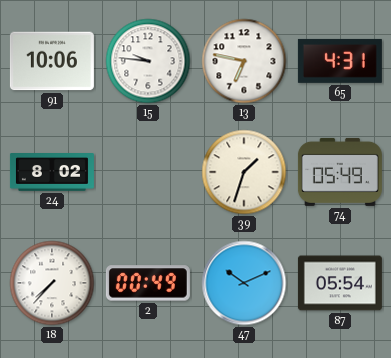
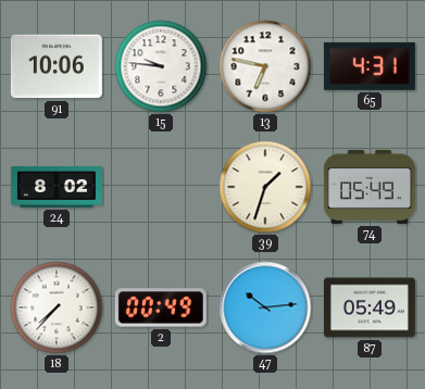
47: 10:11 -> 10:14 (265, 308)
87: 05:54 -> 05:49 (370, 308)
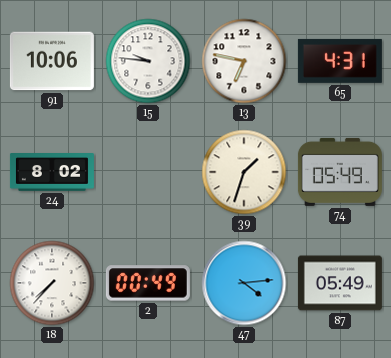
47: 10:14 -> 4:14 (244, 283)
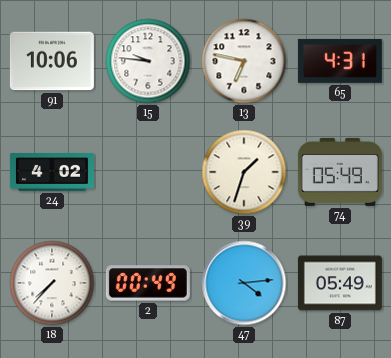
24: 8:02 -> 4:02 (52, 173)
